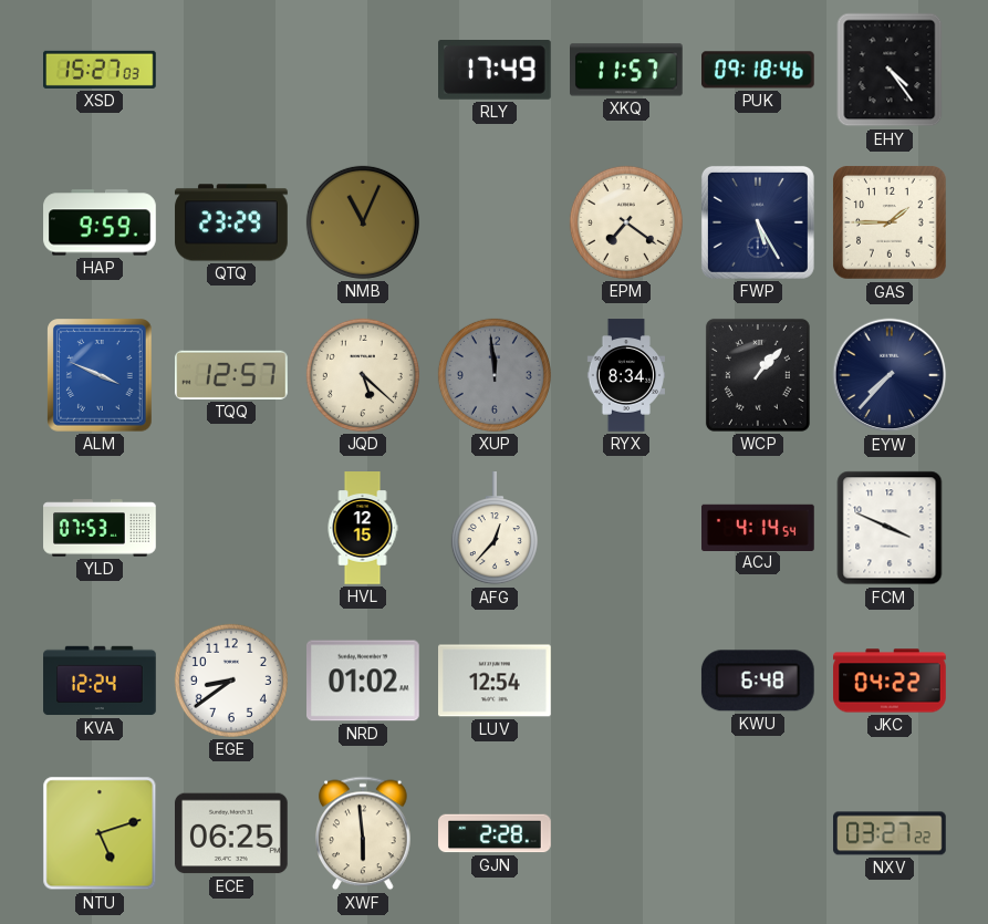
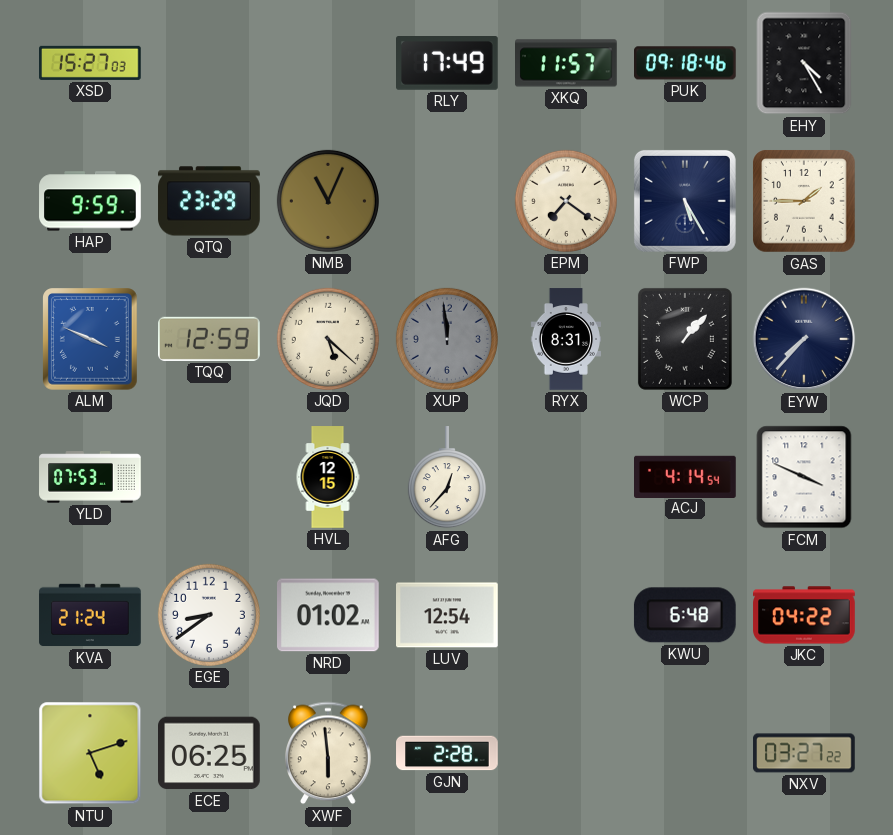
EHY: 4:24 -> 4:25 (804, 63)
TQQ: 12:57 -> 12:59 (210, 339)
RYX: 8:34 -> 8:31 (565, 339)
KVA: 12:24 -> 21:24 (90, 615)
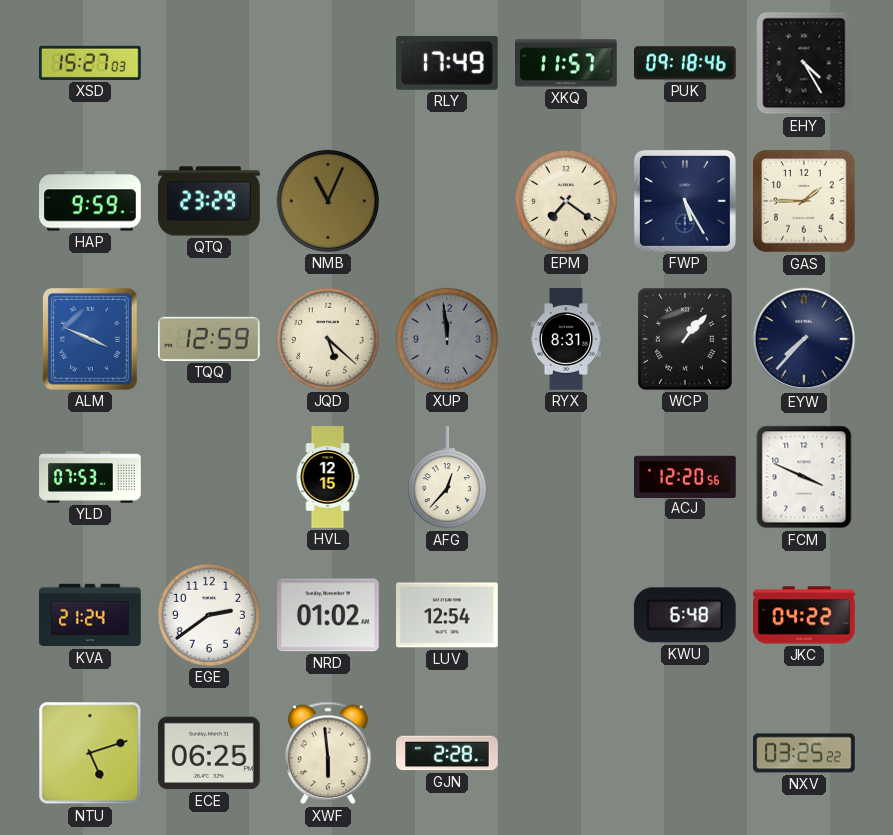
ACJ: 4:14 -> 12:20 (686, 476)
EGE: 8:39 -> 2:39 (209, 615)
NXV: 03:27 -> 03:25 (804, 753)
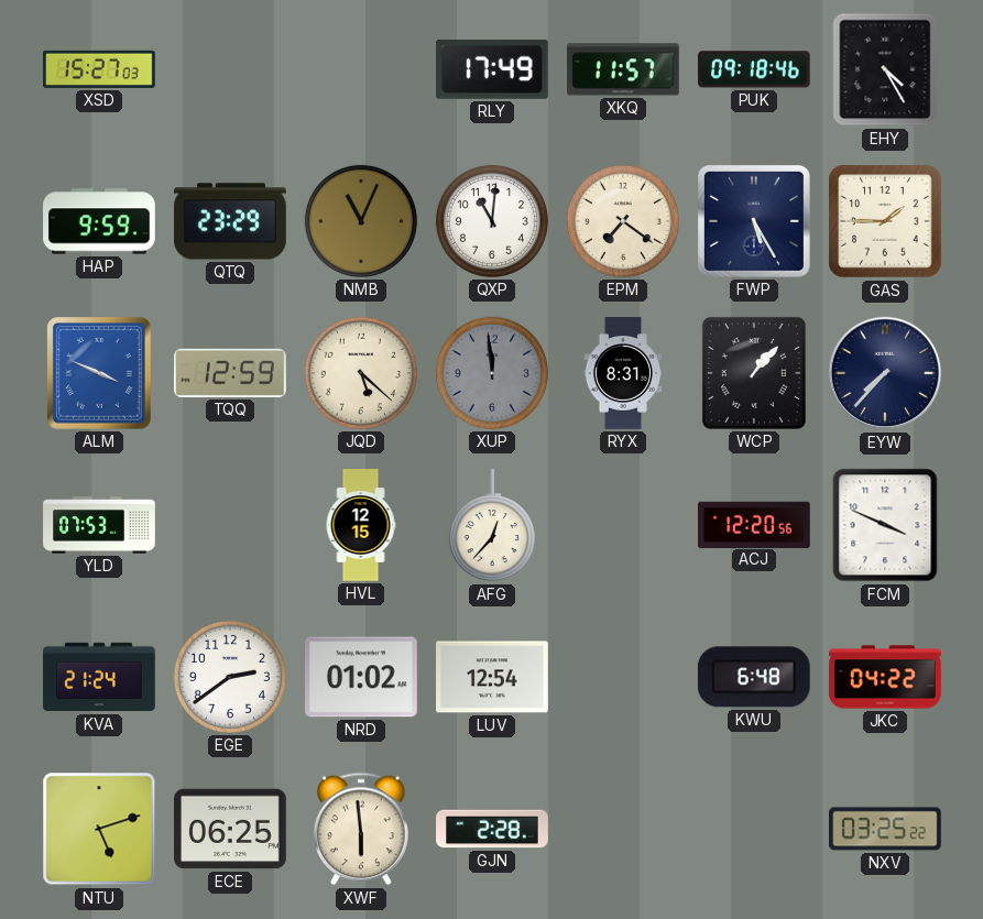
QXP: none -> 11:01 (492, 221)
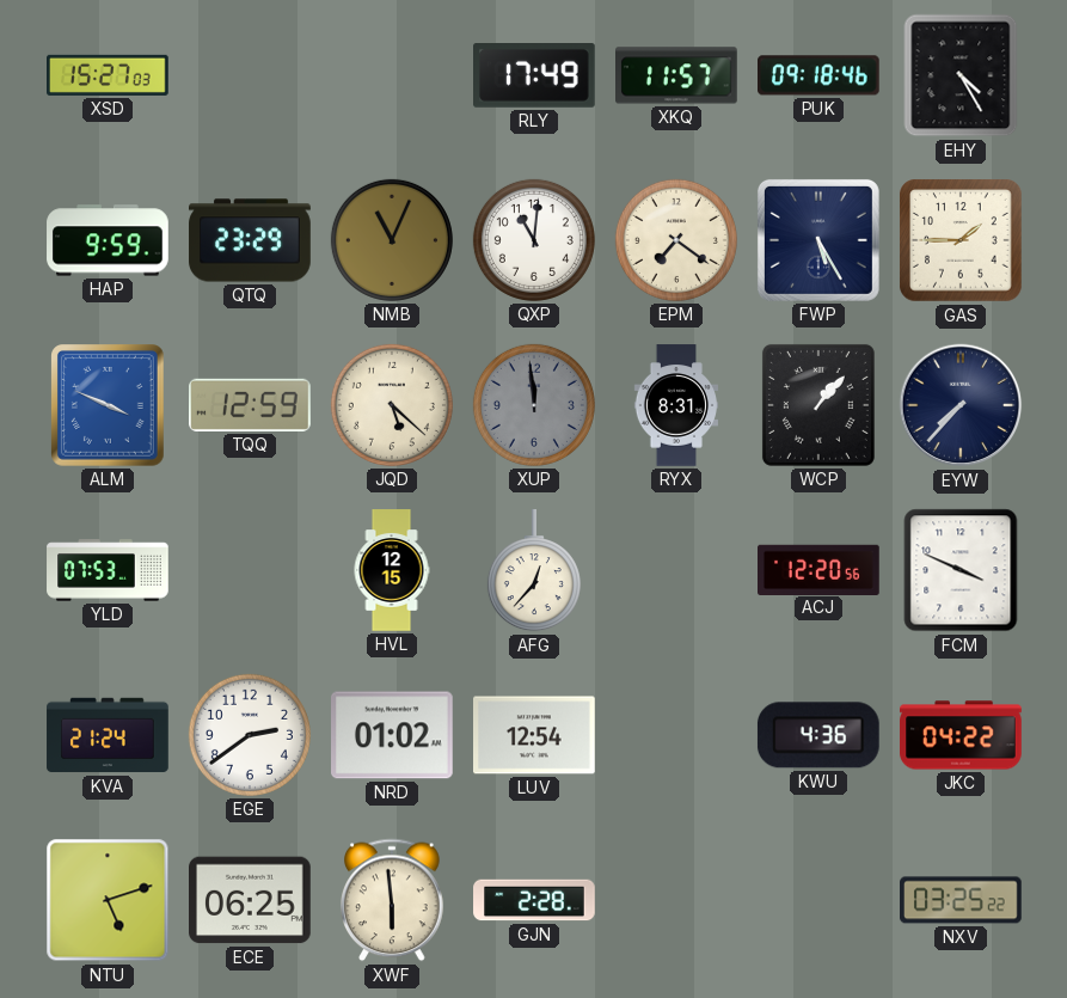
KWU: 6:48 -> 4:36 (818, 735)
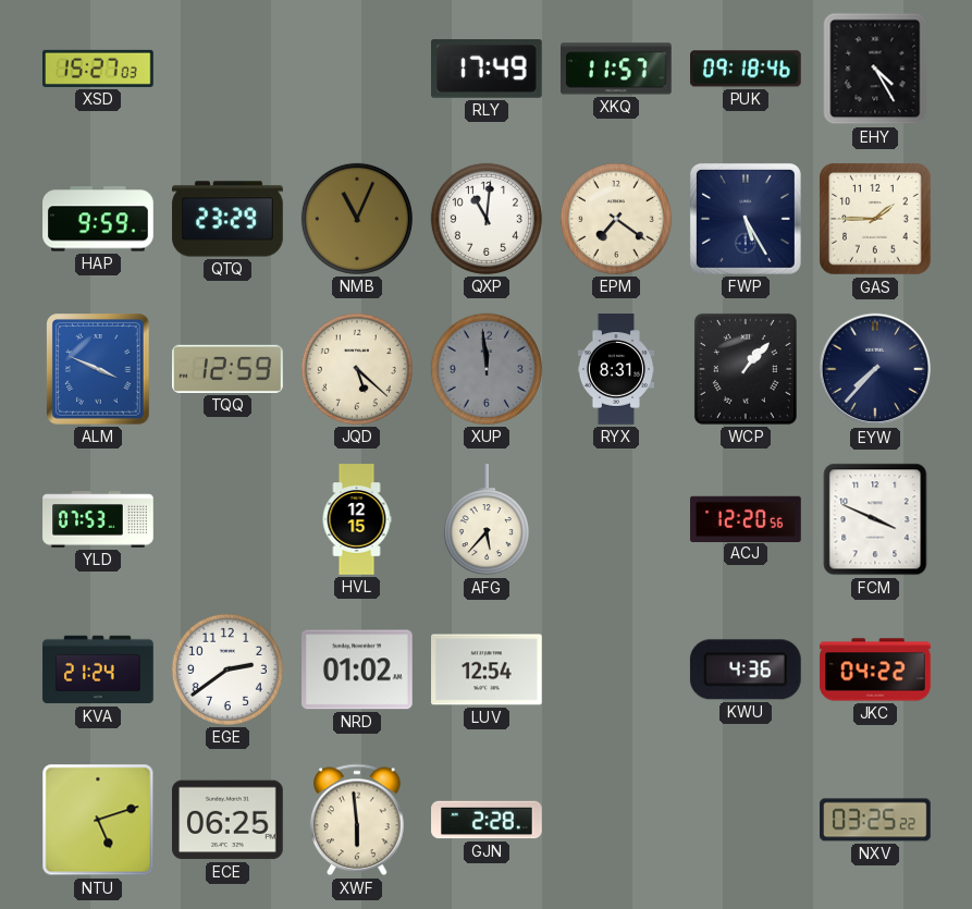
AFG: 12:37 -> 5:37 (487, 520)
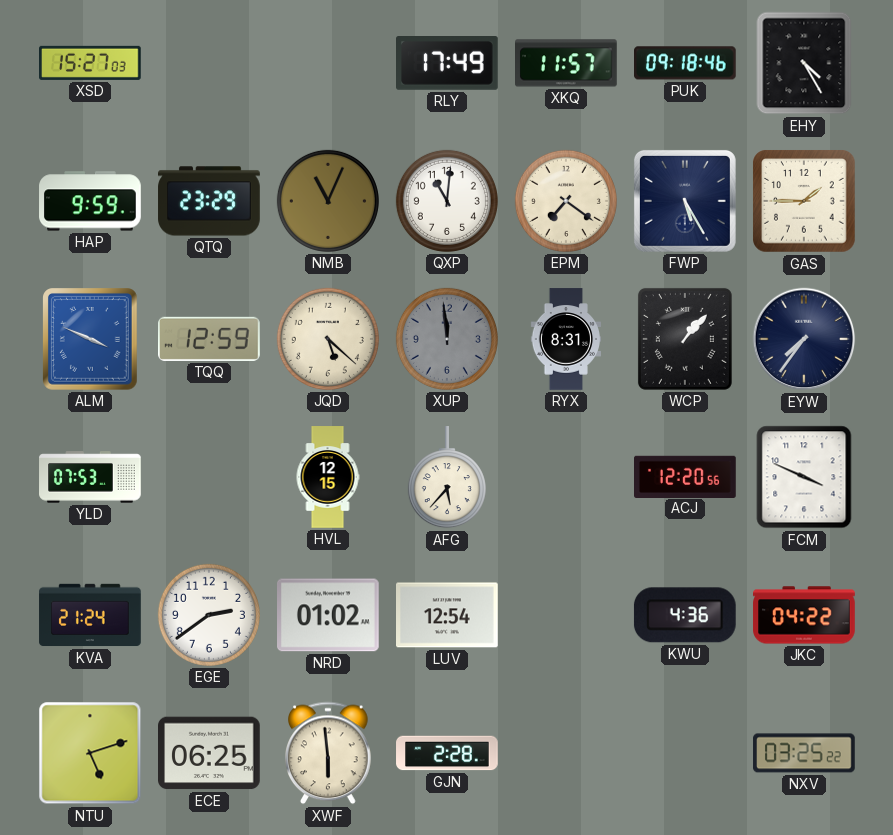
EYW: 7:37 -> 7:36 (804, 339)
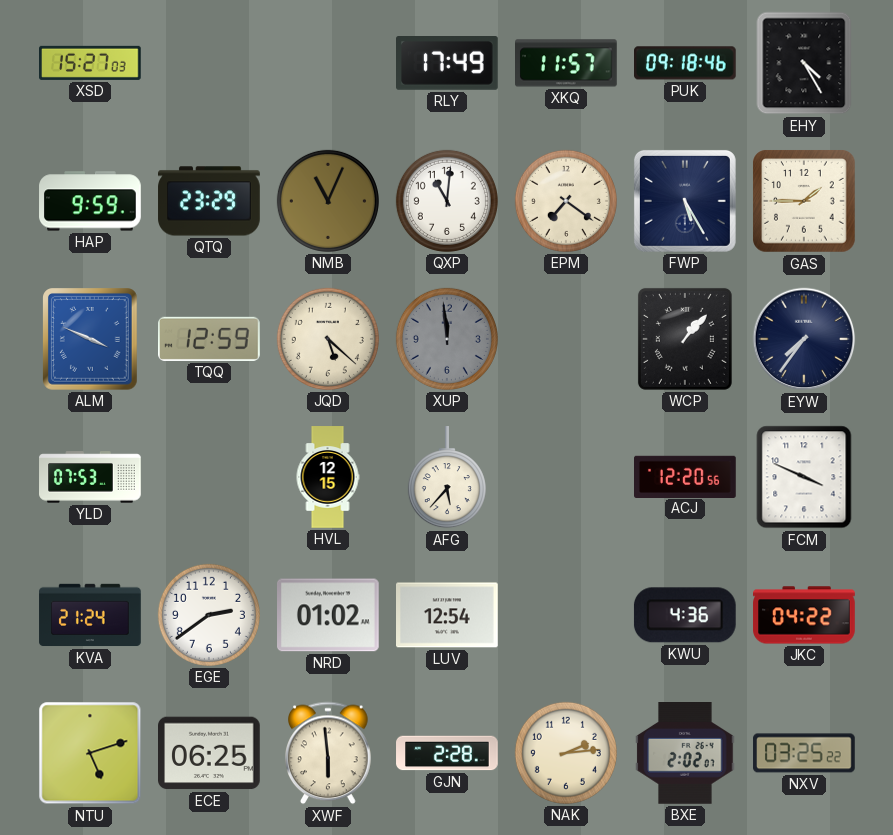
RYX: 8:31 -> none (565, 339)
NAK: none -> 2:14 (566, 753)
BXE: none -> 2:02 (685, 754)
